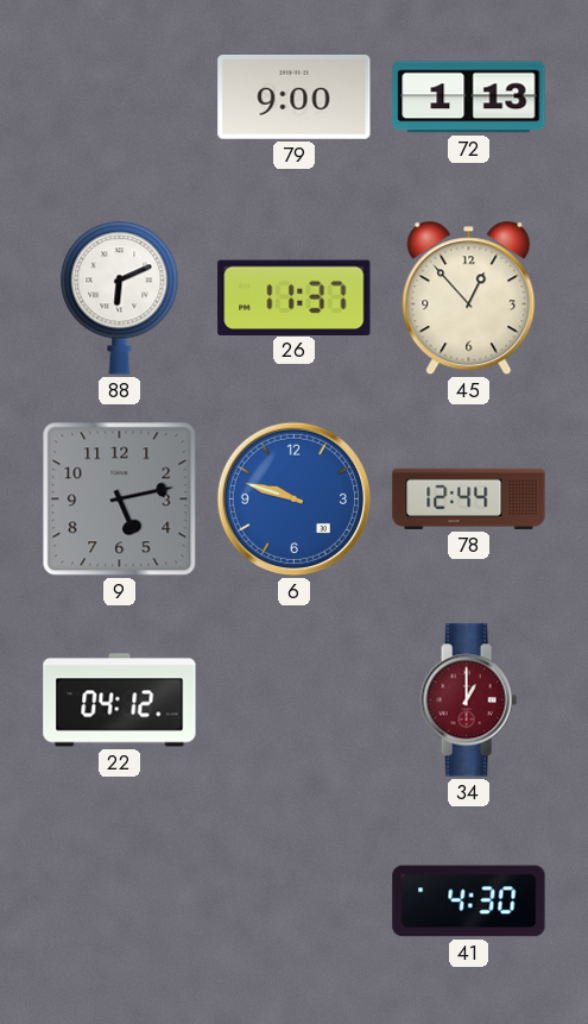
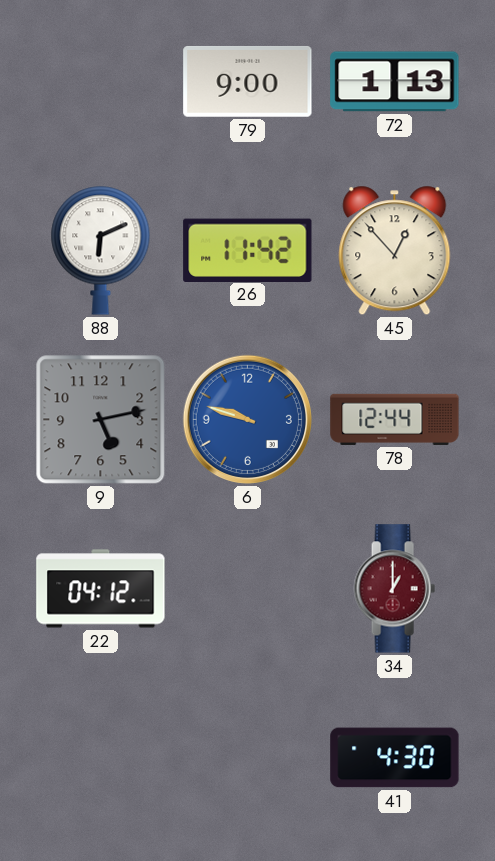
26: 11:37 -> 11:42 (248, 250)
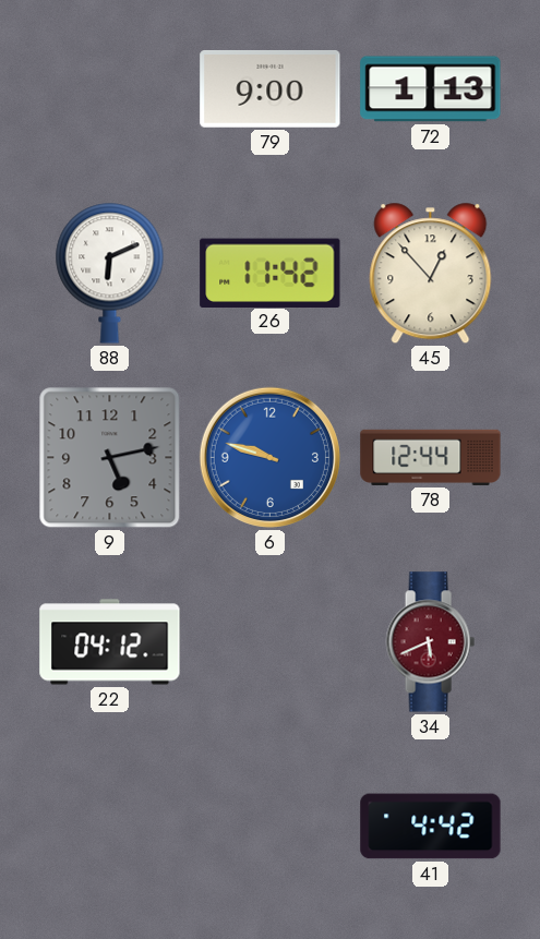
34: 1:00 -> 5:41 (430, 642)
41: 4:30 -> 4:42 (431, 827)
